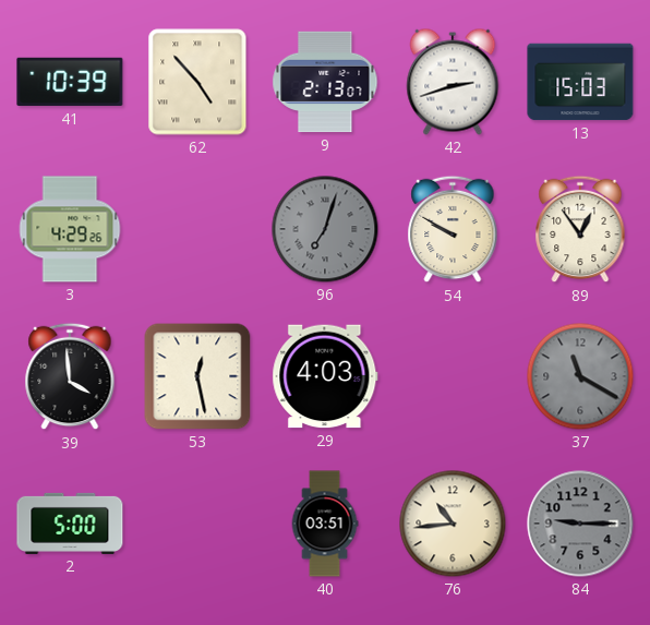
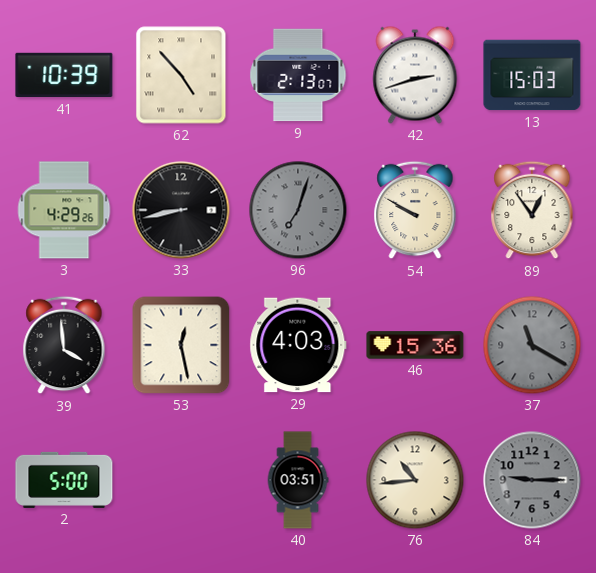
33: none -> 8:43 (181, 210)
46: none -> 15:36 (415, 345)
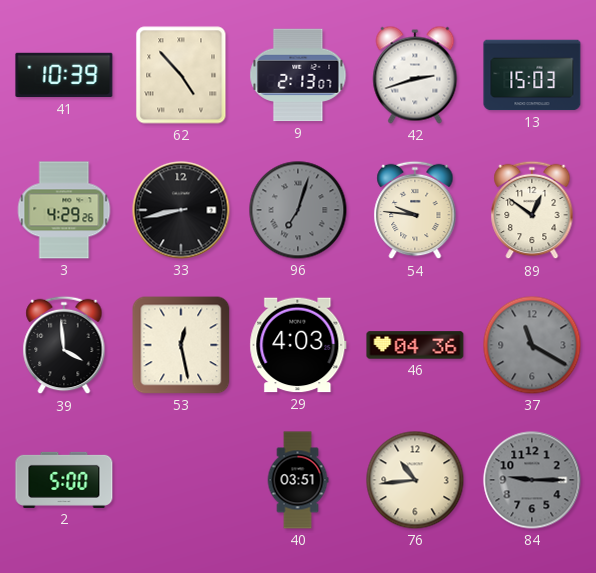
54: 9:50 -> 9:46 (415, 210)
89: 12:54 -> 12:51 (532, 210)
46: 15:36 -> 04:36 (415, 345)
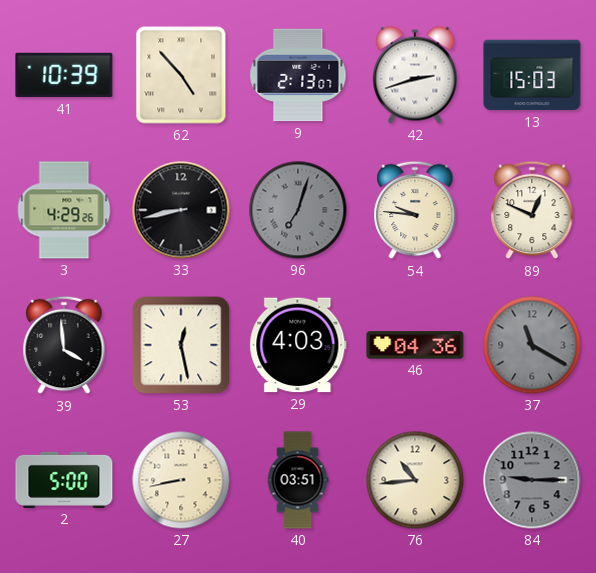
89: 12:51 -> 12:49 (532, 210)
27: none -> 8:43 (181, 480)
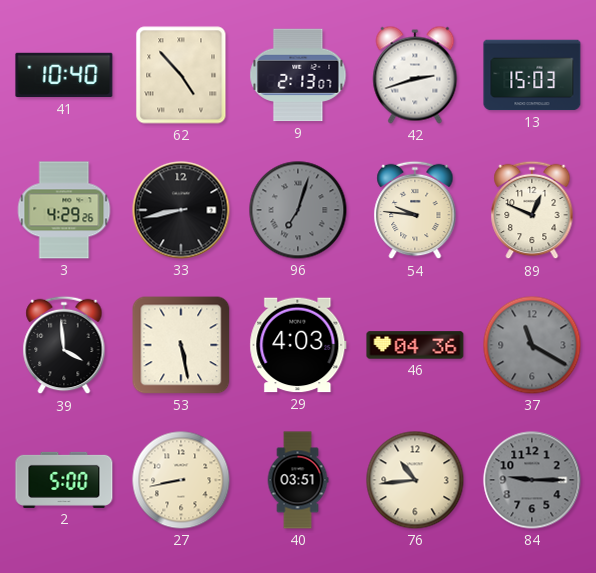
41: 10:39 -> 10:40 (64, 75)
53: 12:28 -> 5:28 (181, 345)
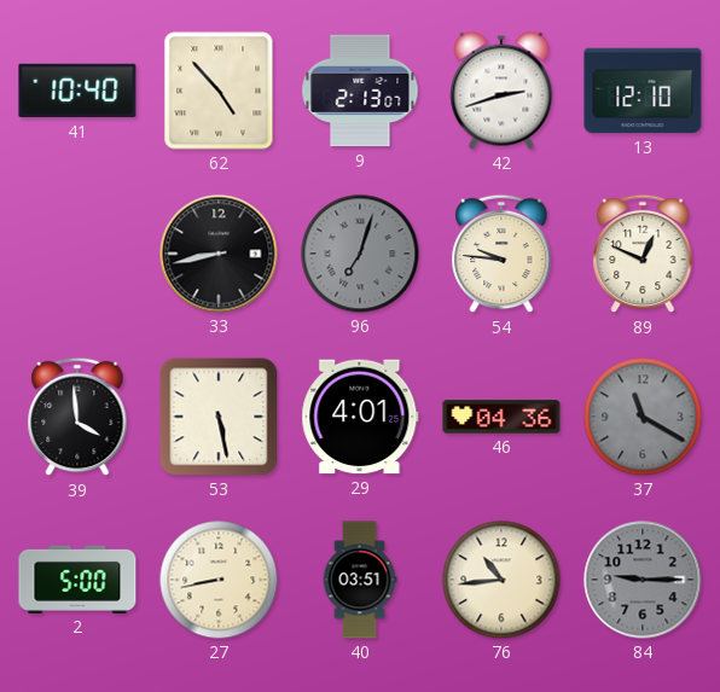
13: 15:03 -> 12:10 (643, 91)
3: 4:29 -> none (64, 210)
29: 4:03 -> 4:01 (360, 417)
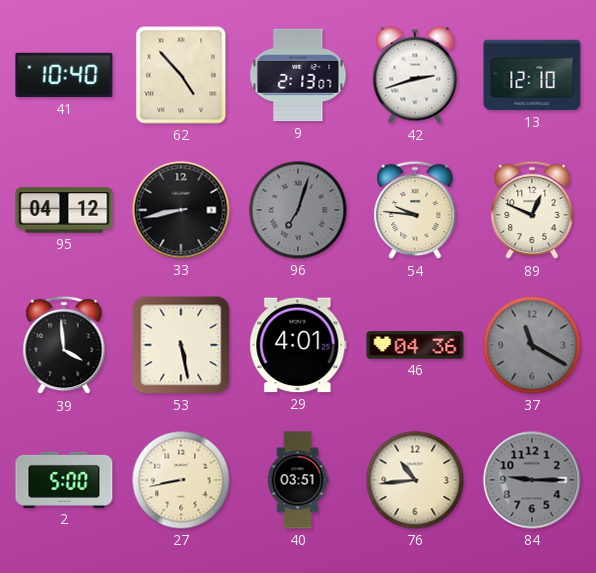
95: none -> 04:12 (64, 210)
